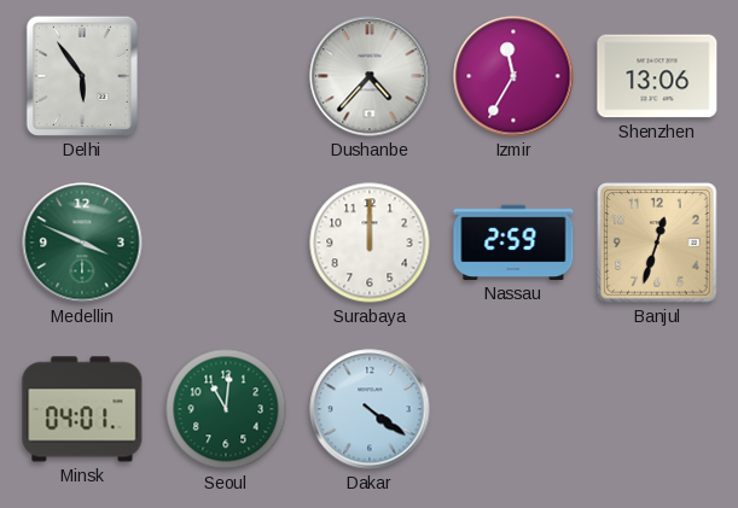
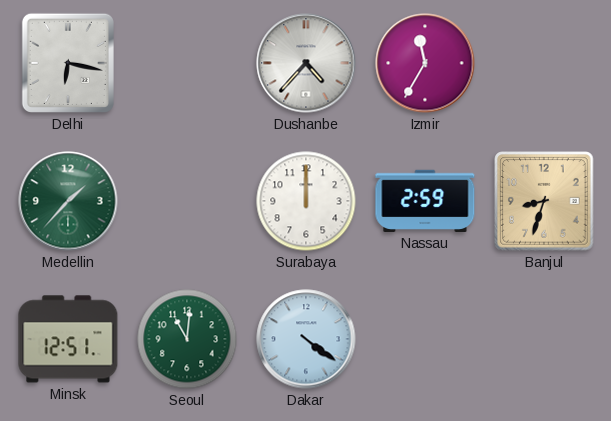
Delhi: 5:54 -> 6:17 (68, 63)
Shenzhen: 13:06 -> none (657, 76)
Medellin: 3:49 -> 1:37 (68, 201)
Banjul: 12:33 -> 8:33 (544, 201)
Minsk: 04:01 -> 12:51 (68, 339)
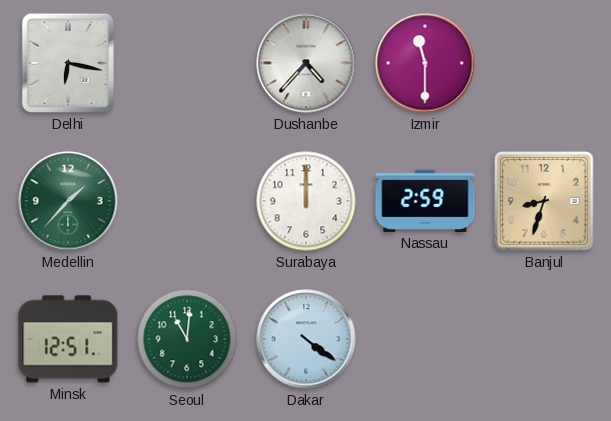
Izmir: 11:35 -> 11:30 (425, 63)
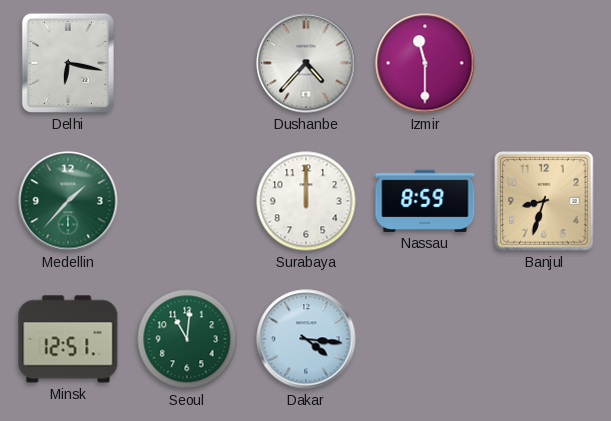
Nassau: 2:59 -> 8:59 (425, 201)
Dakar: 4:21 -> 4:16 (306, 339)
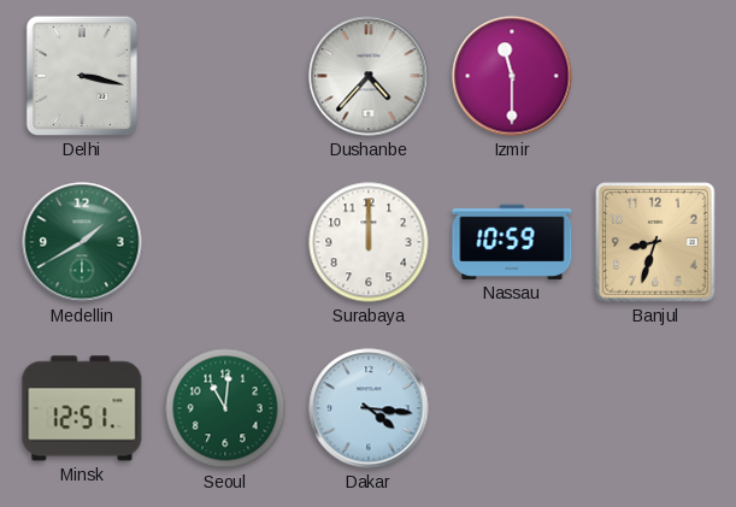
Delhi: 6:17 -> 3:17 (82, 76)
Medellin: 1:37 -> 1:40 (82, 242)
Nassau: 8:59 -> 10:59 (512, 242)
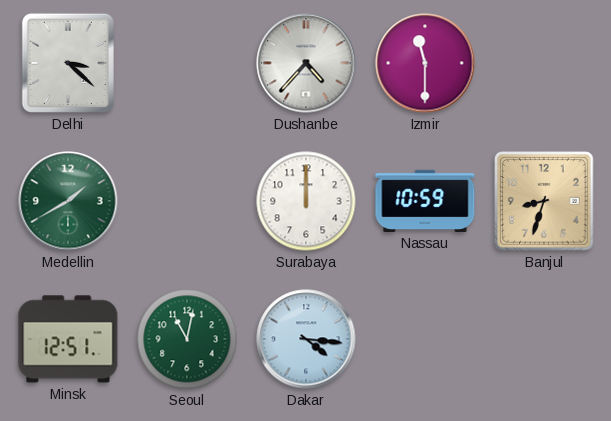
Delhi: 3:17 -> 3:22 (68, 63)
Seoul: 11:01 -> 11:02 (187, 339)
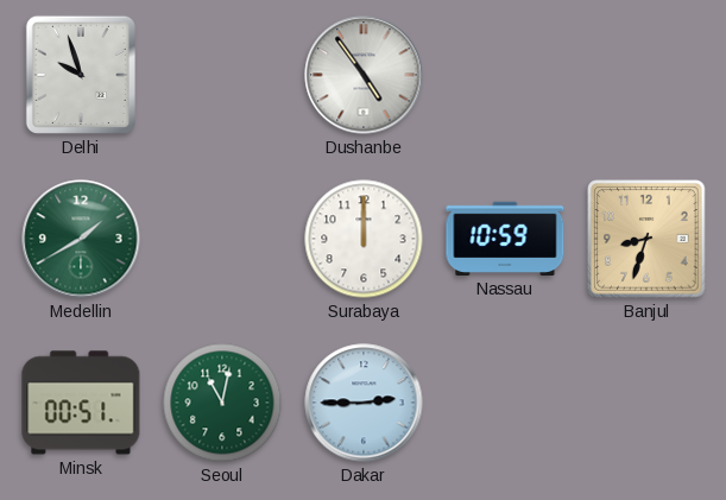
Delhi: 3:22 -> 9:57 (81, 75)
Dushanbe: 4:37 -> 4:54 (364, 75)
Izmir: 11:30 -> none (425, 63)
Minsk: 12:51 -> 00:51 (81, 403)
Dakar: 4:16 -> 2:45 (364, 403)
